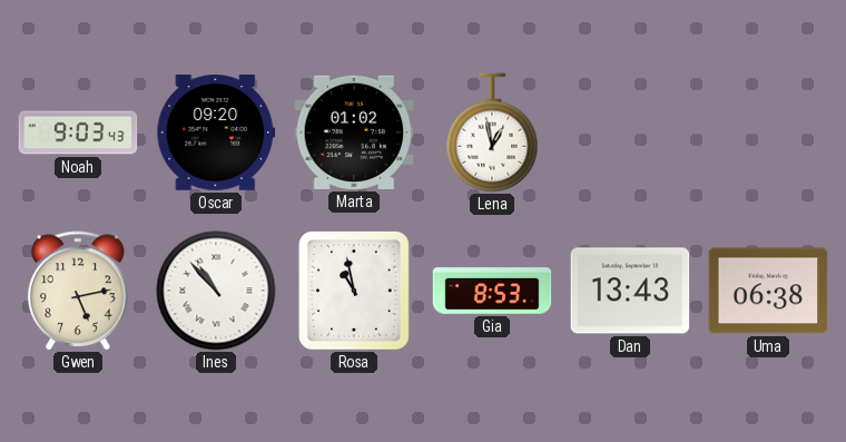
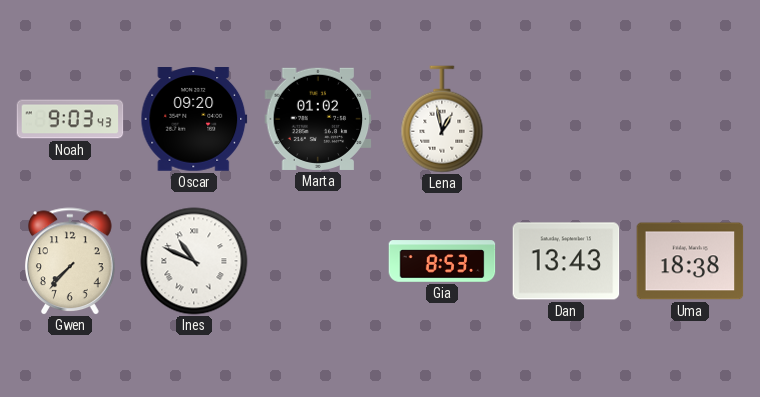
Gwen: 5:13 -> 7:37 (70, 261)
Ines: 10:53 -> 10:49 (194, 261)
Rosa: 10:58 -> none (354, 292)
Uma: 06:38 -> 18:38 (690, 261)
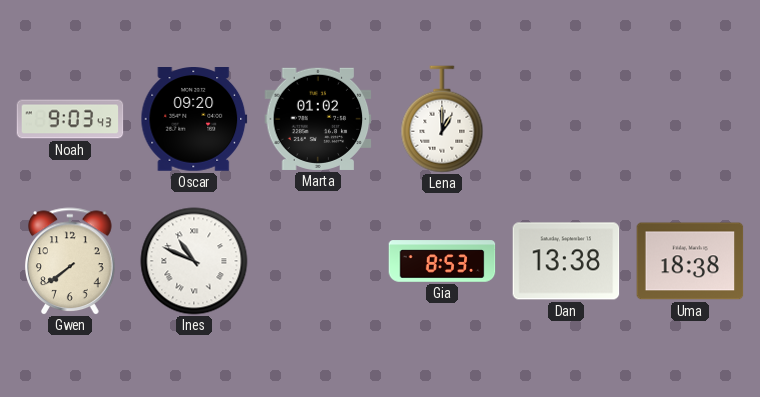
Lena: 12:58 -> 1:00 (442, 119)
Gwen: 7:37 -> 7:39 (70, 261)
Dan: 13:43 -> 13:38 (566, 261)
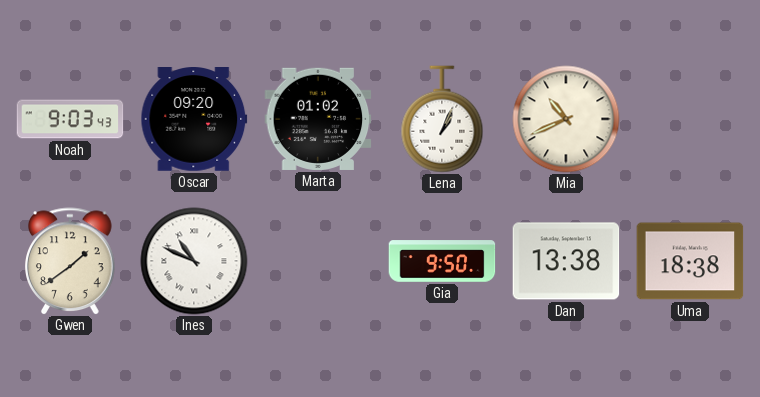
Lena: 1:00 -> 1:04 (442, 119)
Mia: none -> 10:41 (566, 119)
Gwen: 7:39 -> 1:39 (70, 261)
Gia: 8:53 -> 9:50 (442, 261)
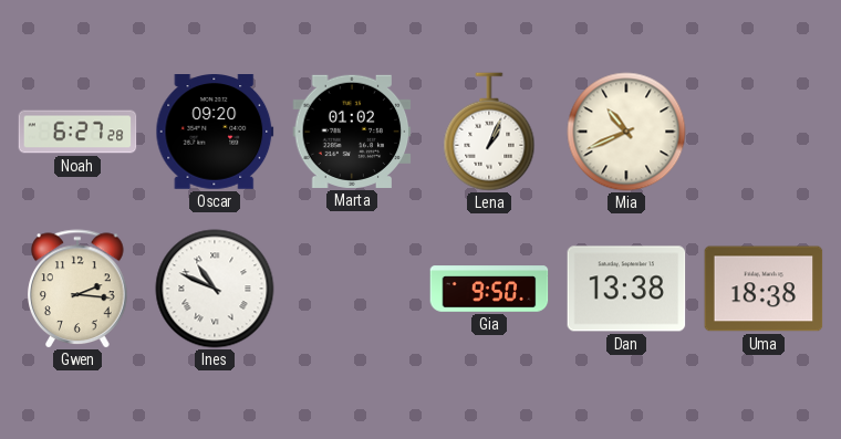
Noah: 9:03 -> 6:27 (77, 132)
Gwen: 1:39 -> 2:16 (77, 289)
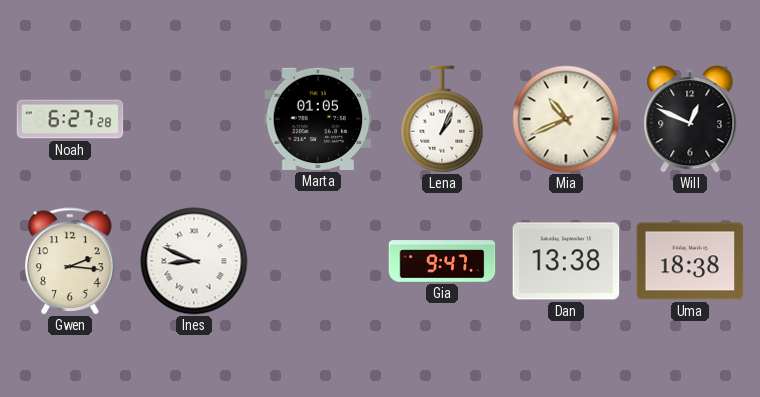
Oscar: 09:20 -> none (215, 133)
Marta: 01:02 -> 01:05 (318, 119)
Will: none -> 12:49 (690, 119)
Ines: 10:49 -> 8:49 (194, 261)
Gia: 9:50 -> 9:47 (442, 261)
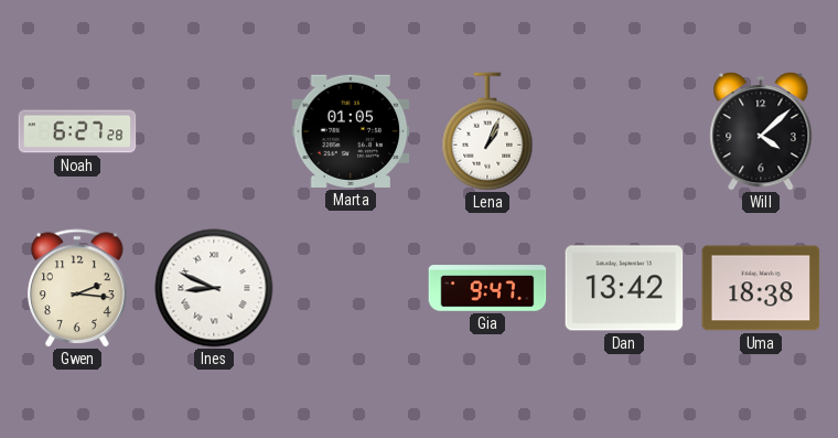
Mia: 10:41 -> none (566, 119)
Will: 12:49 -> 4:08 (761, 131)
Dan: 13:38 -> 13:42 (624, 288)
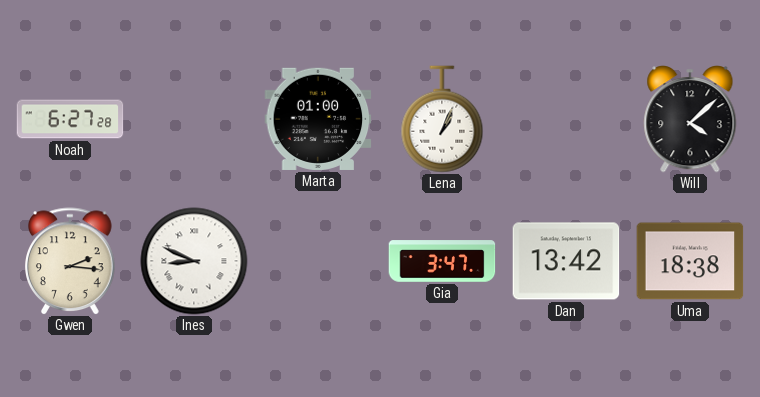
Marta: 01:05 -> 01:00 (318, 119)
Gia: 9:47 -> 3:47 (442, 261)
